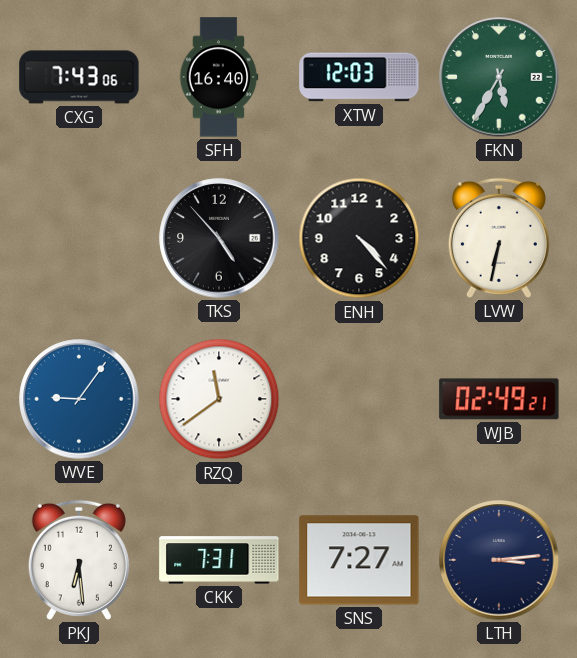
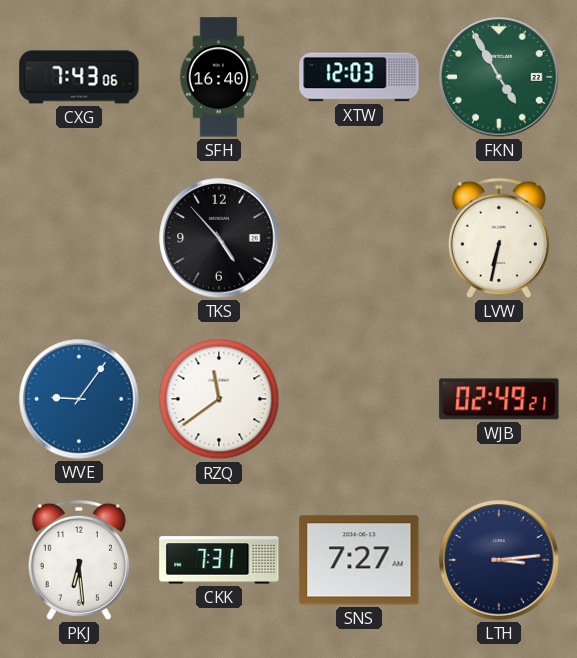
FKN: 5:35 -> 4:55 (499, 77)
ENH: 4:23 -> none (359, 238)
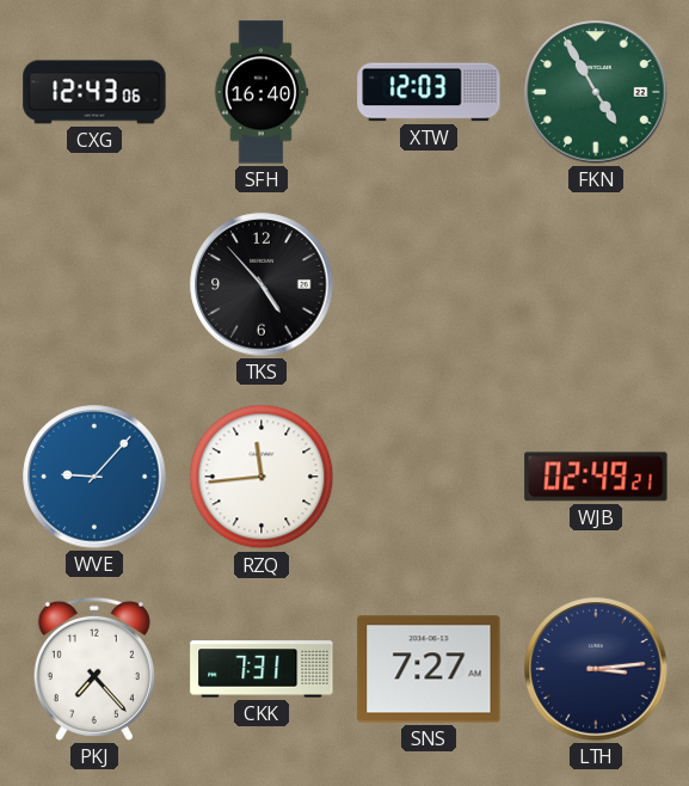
CXG: 7:43 -> 12:43 (94, 92)
LVW: 6:32 -> none (499, 238)
WVE: 9:06 -> 9:07 (94, 477)
RZQ: 11:39 -> 11:44 (262, 477)
PKJ: 6:29 -> 7:23 (94, 669)
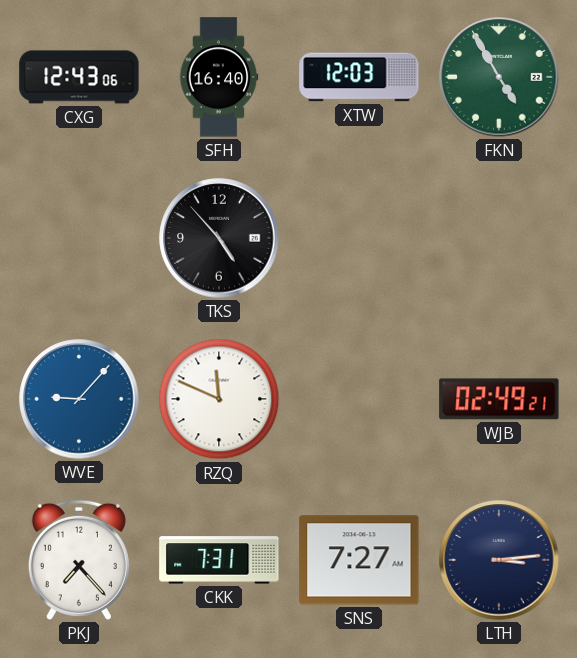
RZQ: 11:44 -> 11:49 (219, 399)
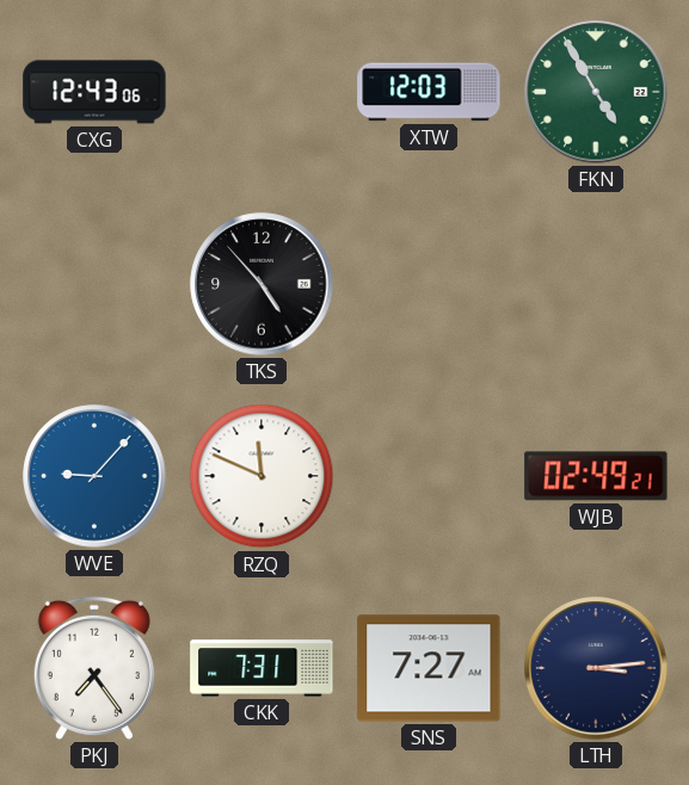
SFH: 16:40 -> none (219, 77)
PKJ: 7:23 -> 7:24 (94, 668)
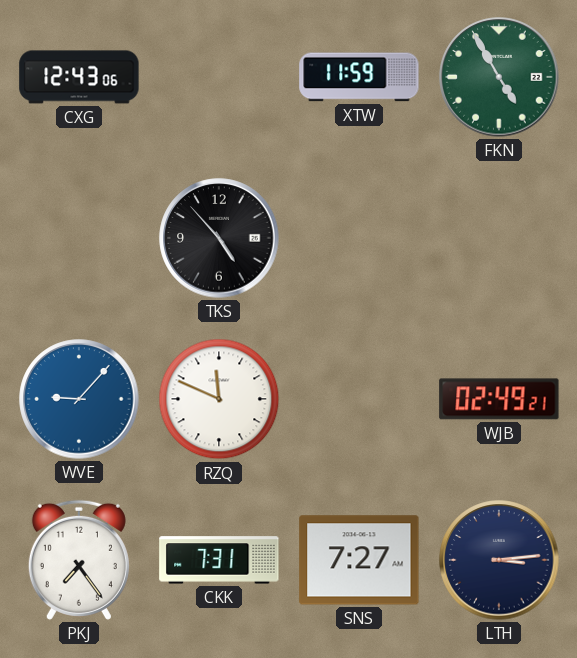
XTW: 12:03 -> 11:59 (359, 77)
